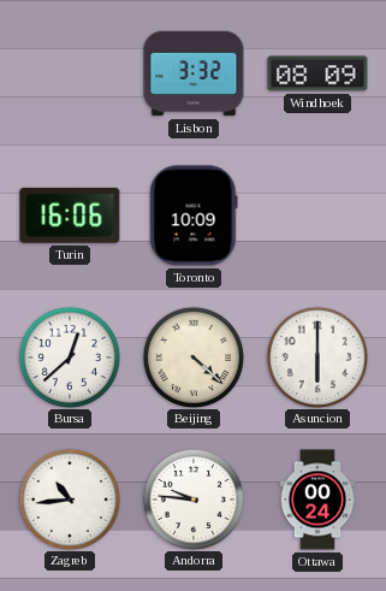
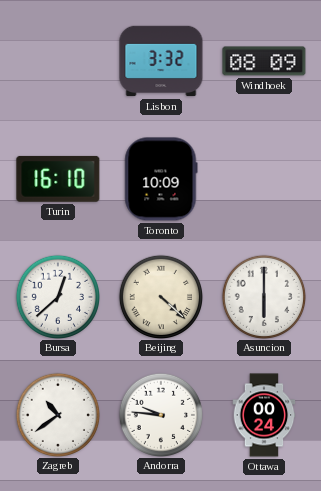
Turin: 16:06 -> 16:10 (58, 179)
Zagreb: 10:44 -> 10:39 (57, 414)
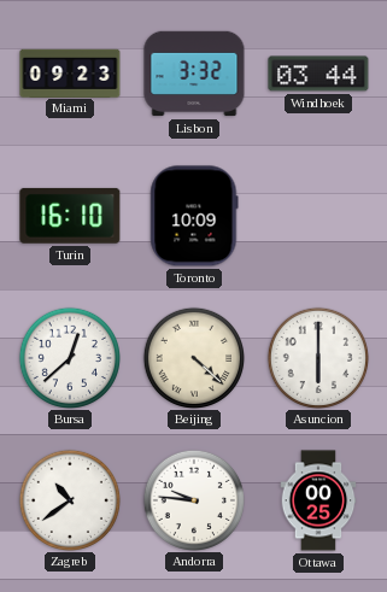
Miami: none -> 09:23 (70, 72)
Windhoek: 08:09 -> 03:44 (318, 74)
Ottawa: 00:24 -> 00:25 (318, 500)
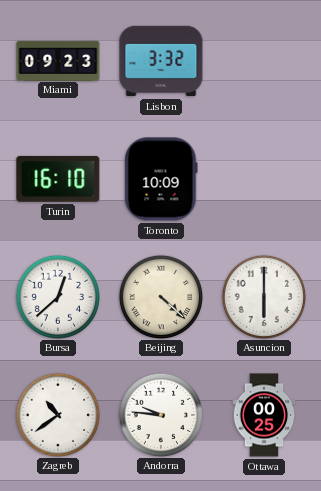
Windhoek: 03:44 -> none (318, 74)
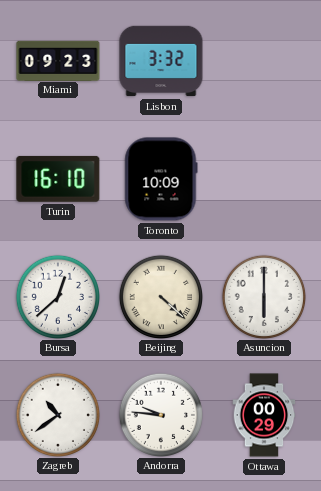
Ottawa: 00:25 -> 00:29 (264, 415)
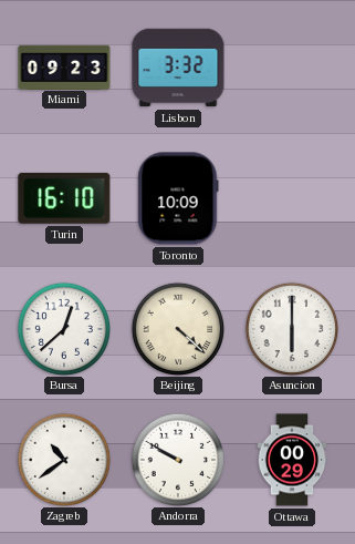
Andorra: 9:46 -> 9:50 (177, 459)
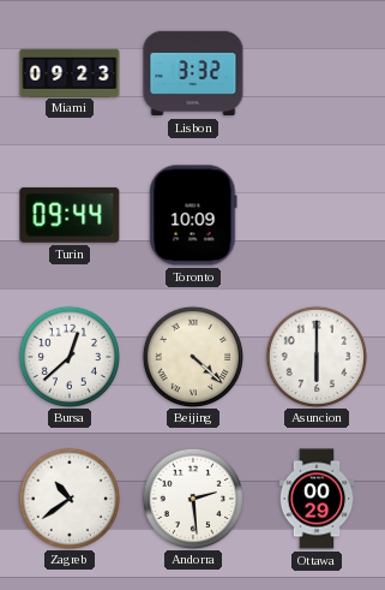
Turin: 16:10 -> 09:44 (70, 215)
Andorra: 9:50 -> 2:29 (192, 497)
